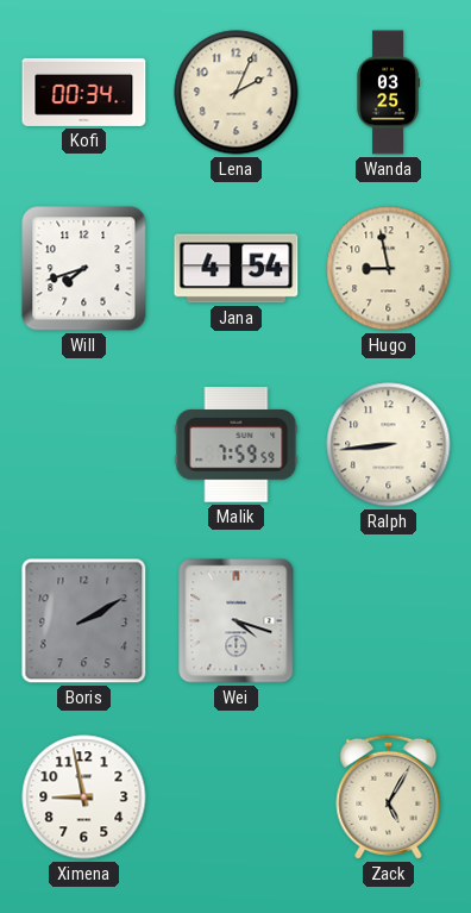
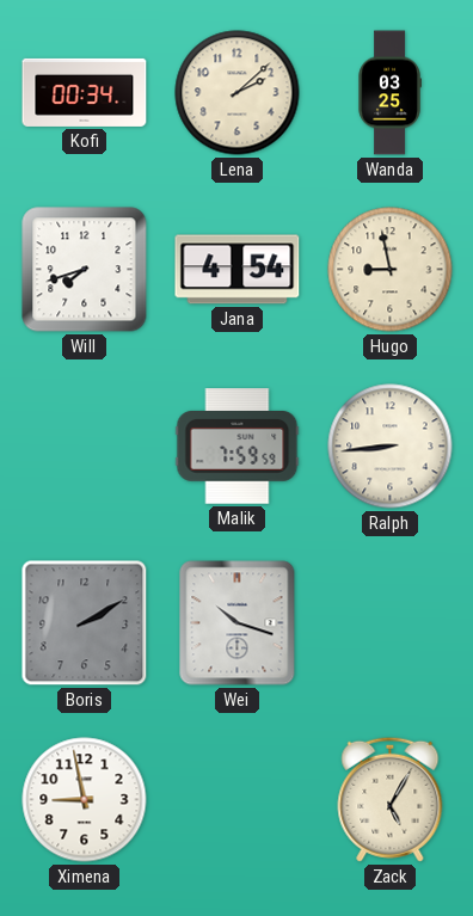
Lena: 2:04 -> 2:08 (238, 93)
Wei: 4:18 -> 10:18 (238, 623)
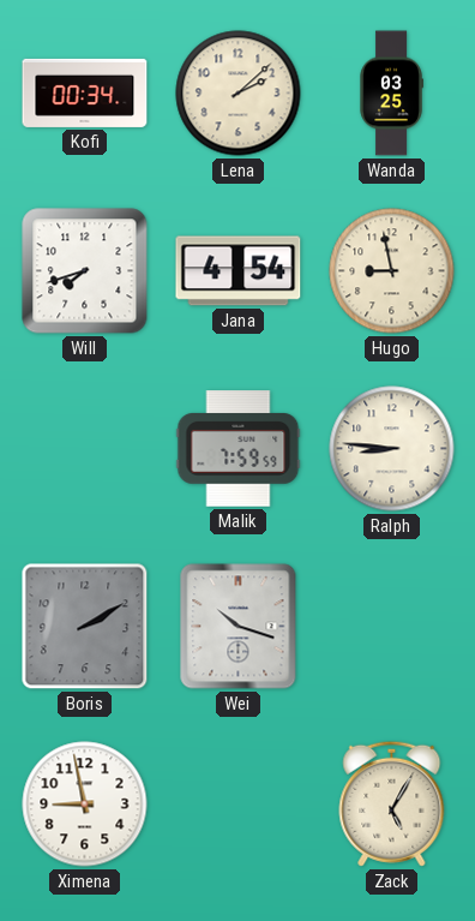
Ralph: 8:44 -> 8:46 (392, 449)
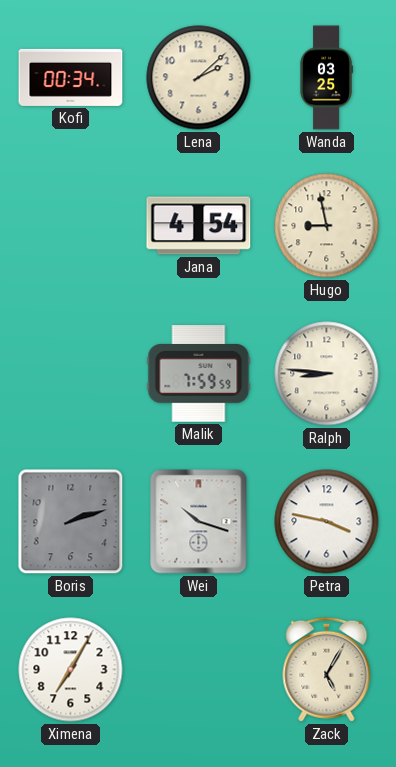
Will: 7:42 -> none (85, 271)
Boris: 2:10 -> 2:12 (71, 522)
Petra: none -> 3:47 (327, 522)
Ximena: 8:58 -> 7:05 (71, 670)
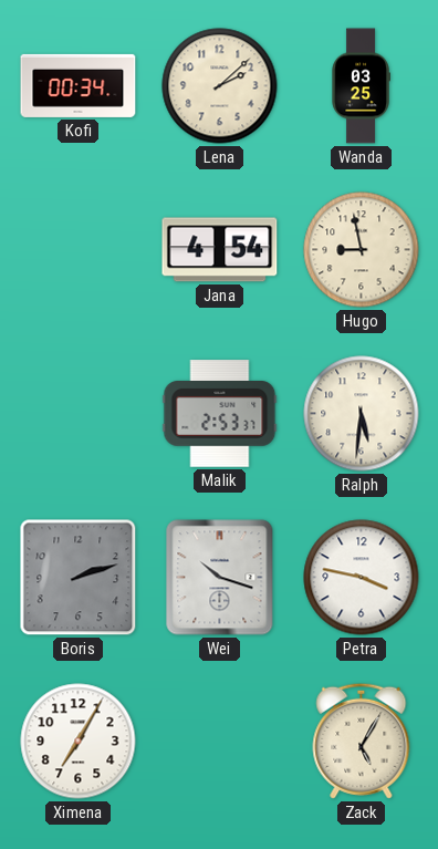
Malik: 7:59 -> 2:53 (220, 414)
Ralph: 8:46 -> 5:31 (362, 414)
